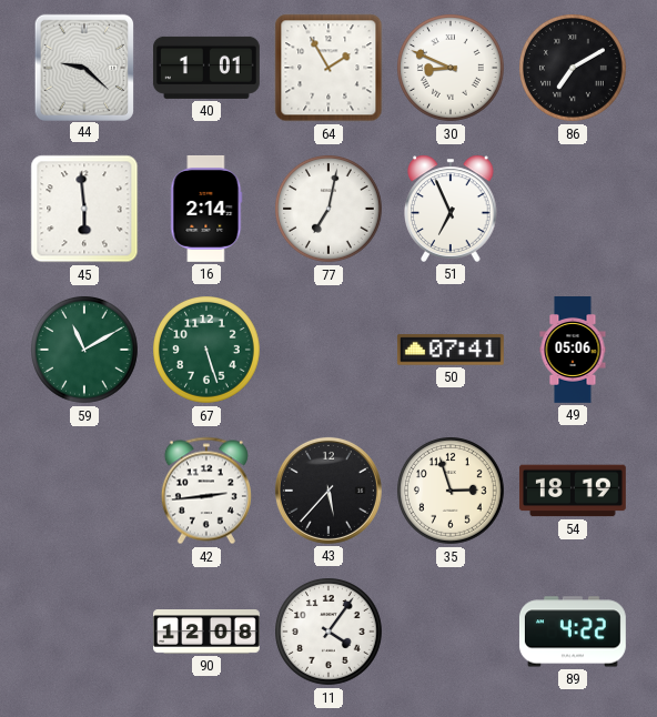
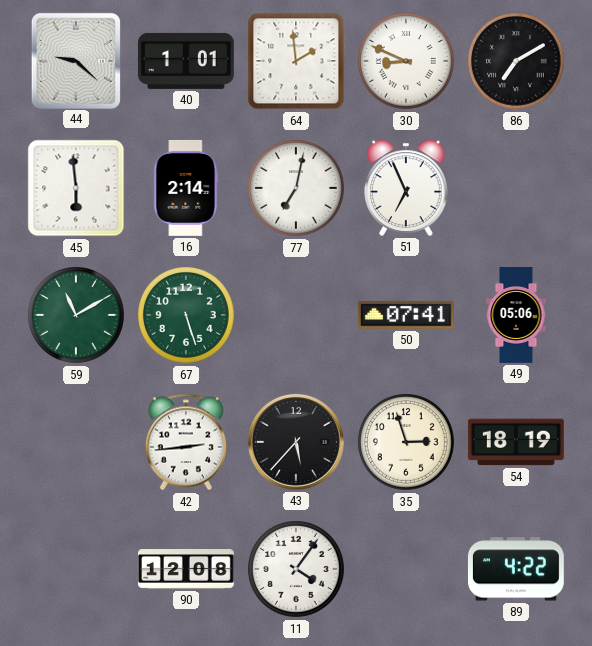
64: 1:55 -> 1:59 (296, 61)
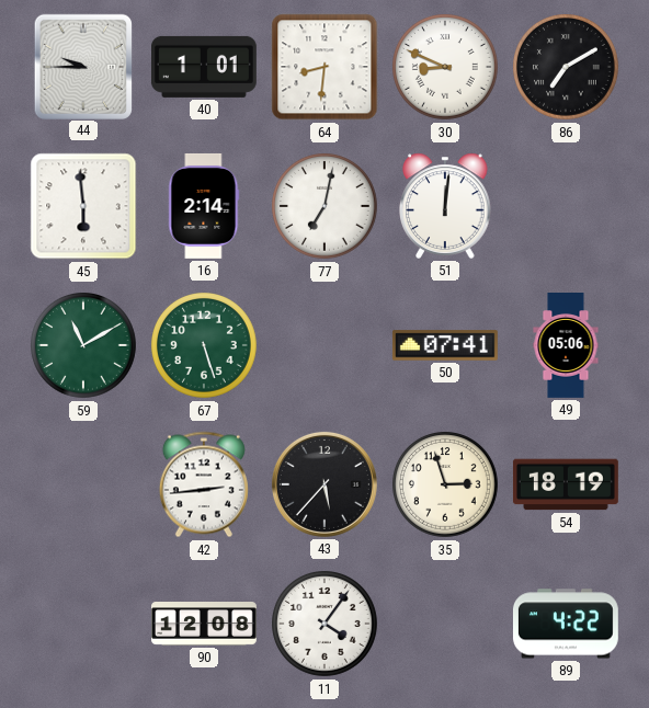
44: 9:22 -> 9:45 (82, 66)
64: 1:59 -> 8:31 (324, 67)
51: 6:56 -> 12:01 (445, 206)
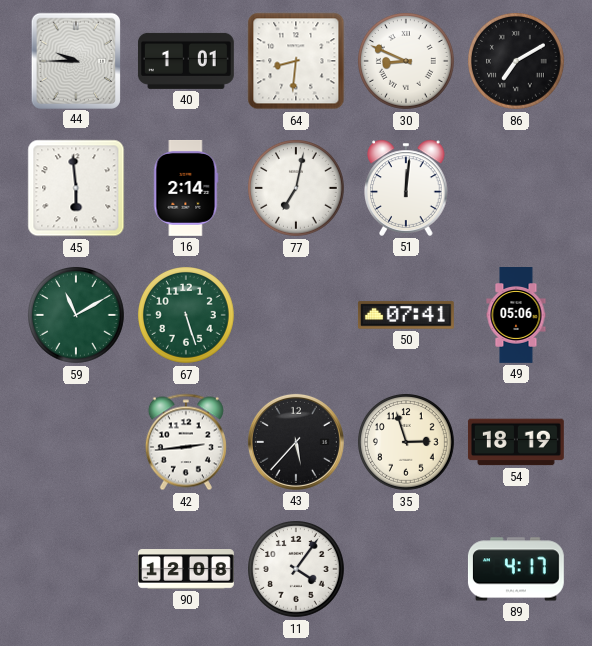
89: 4:22 -> 4:17 (516, 569)
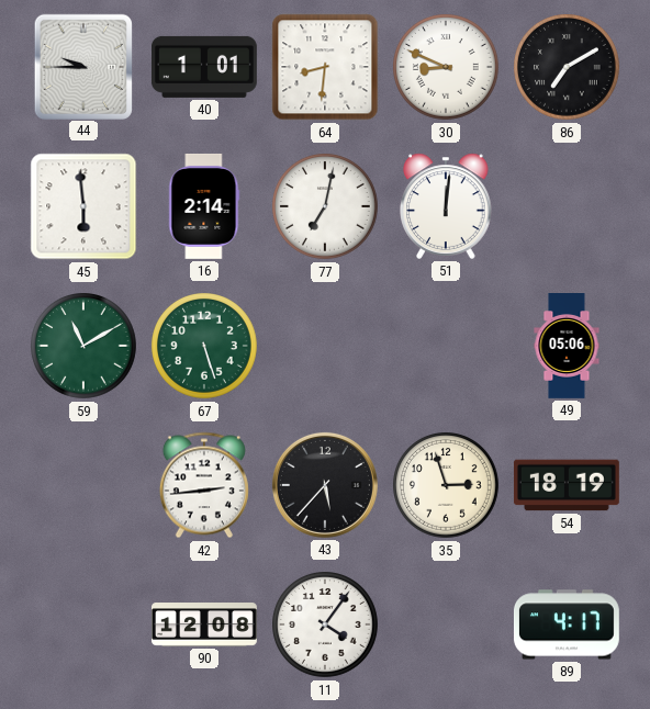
50: 07:41 -> none (406, 315)
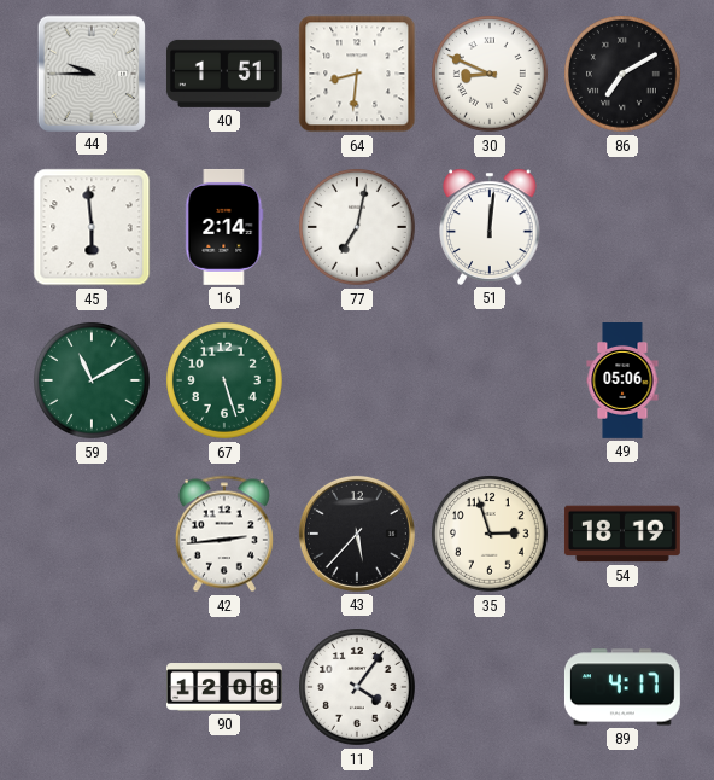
40: 1:01 -> 1:51 (224, 74)
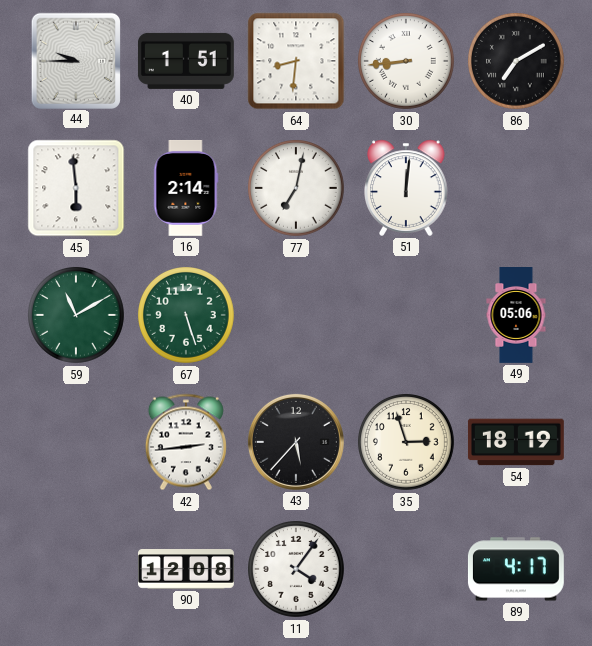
30: 8:49 -> 8:44 (407, 62)
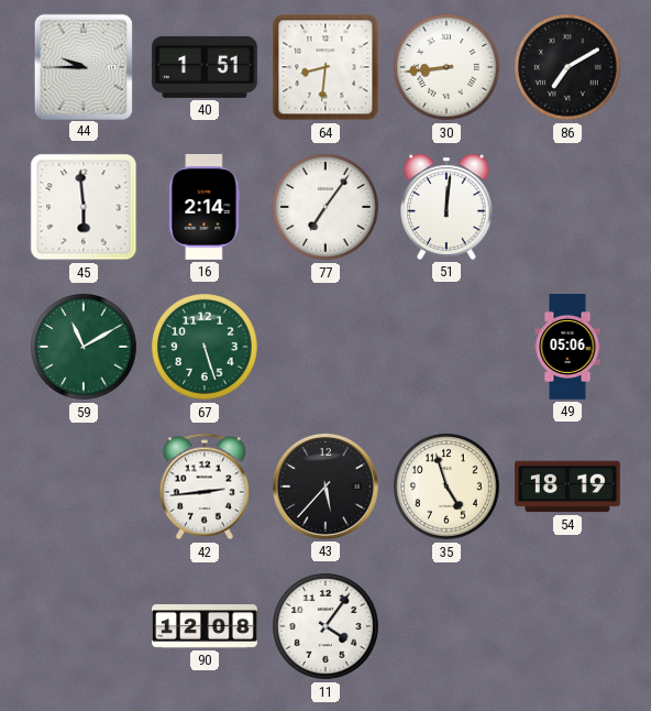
77: 7:02 -> 7:06 (327, 208)
35: 2:57 -> 4:57 (448, 488)
89: 4:17 -> none (516, 569)
